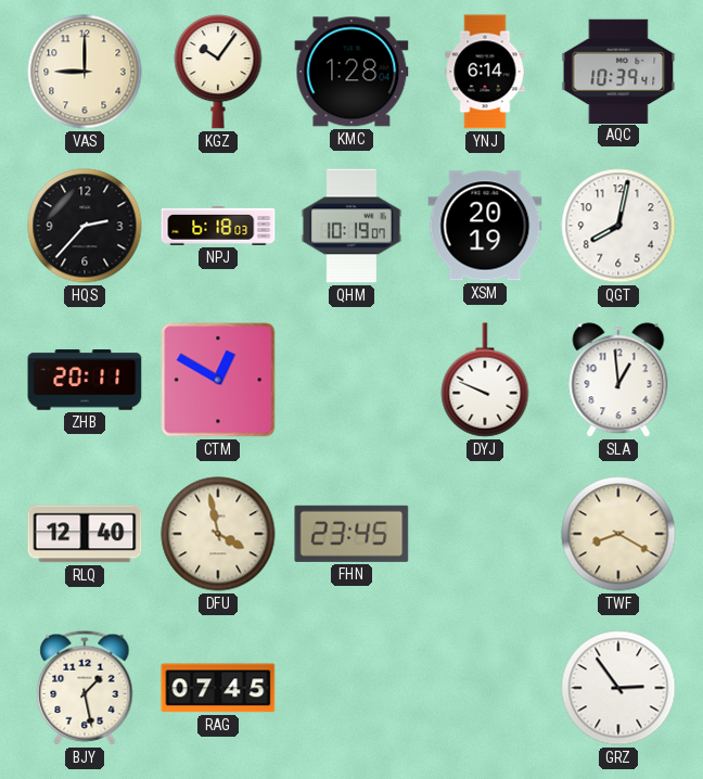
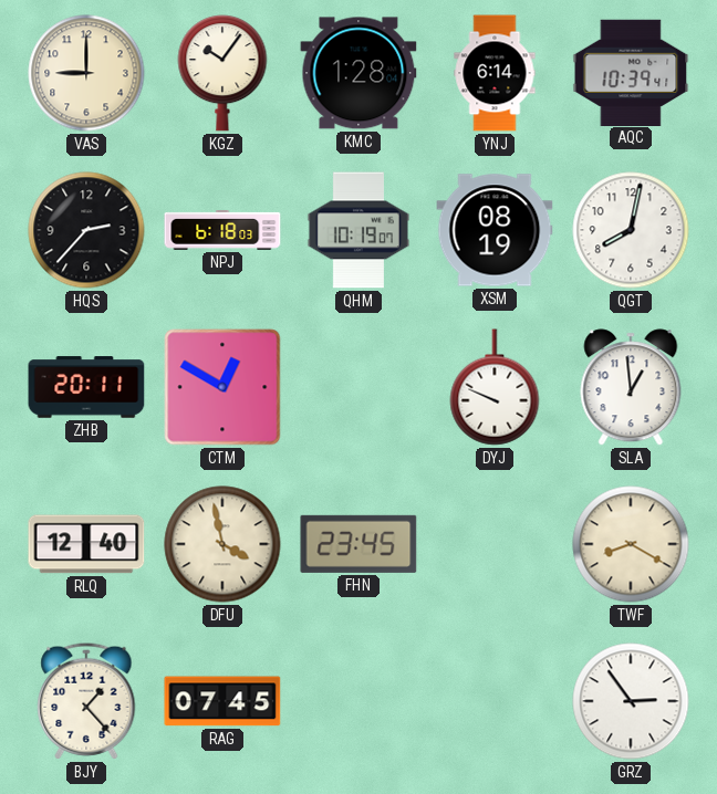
XSM: 20:19 -> 08:19 (495, 230)
BJY: 1:28 -> 1:23 (86, 701)
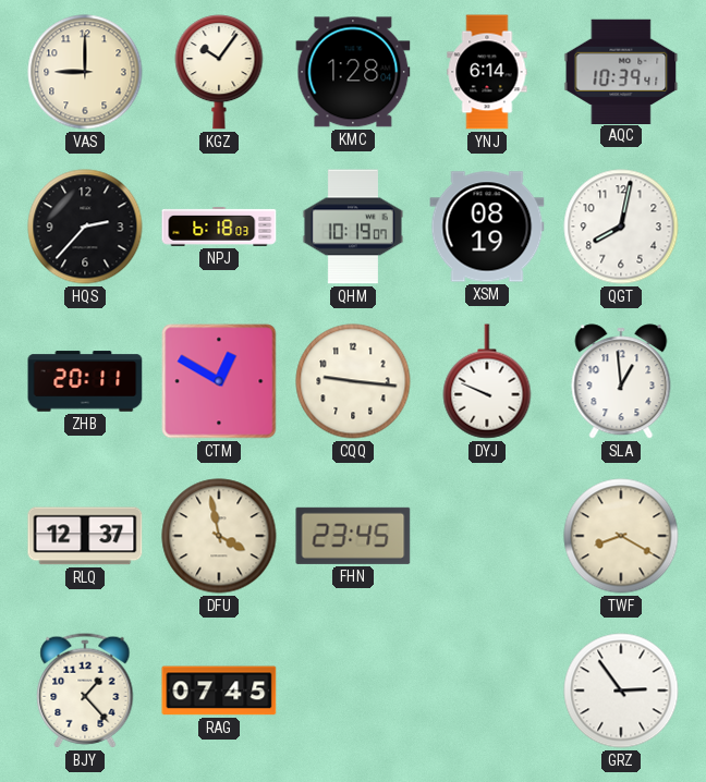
CQQ: none -> 9:16 (353, 381)
RLQ: 12:40 -> 12:37 (85, 536)
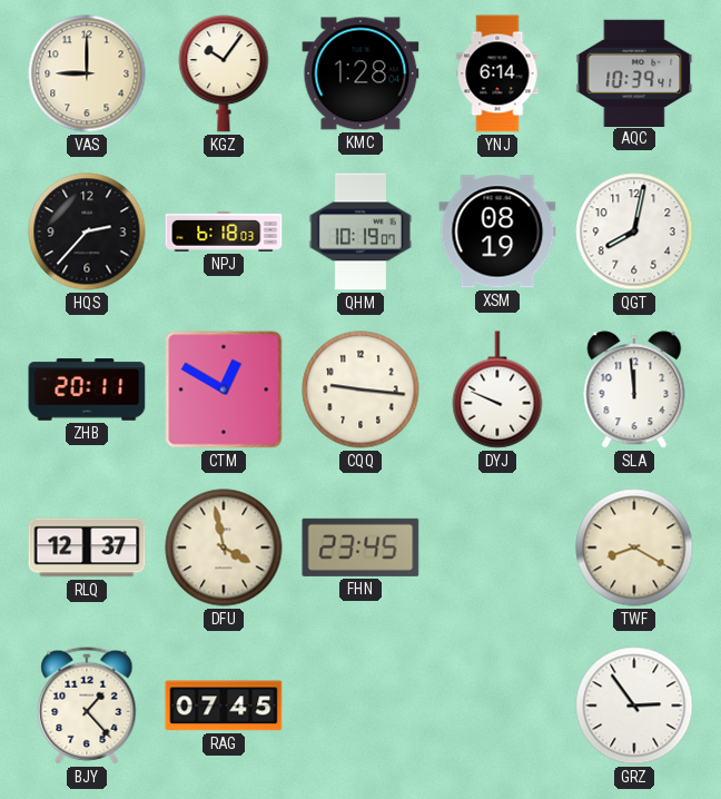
SLA: 12:59 -> 11:59 (634, 389)
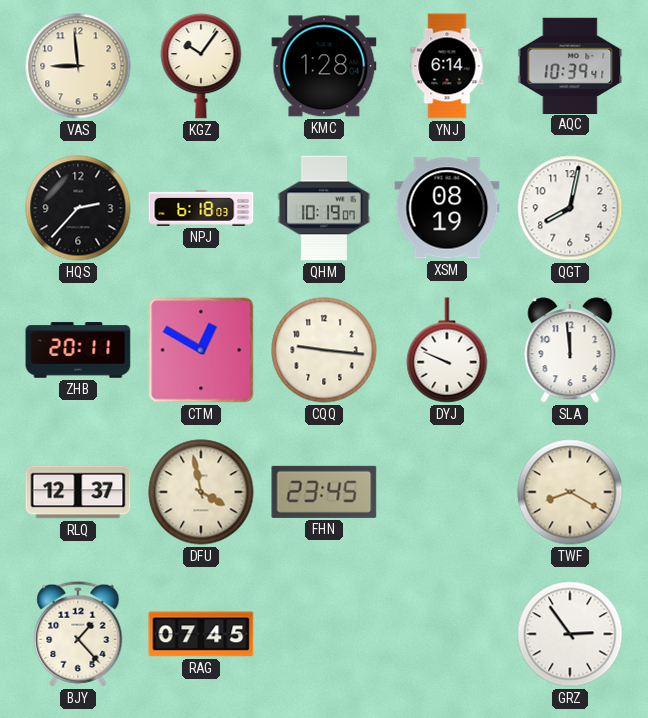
VAS: 9:00 -> 8:59 (78, 66)
